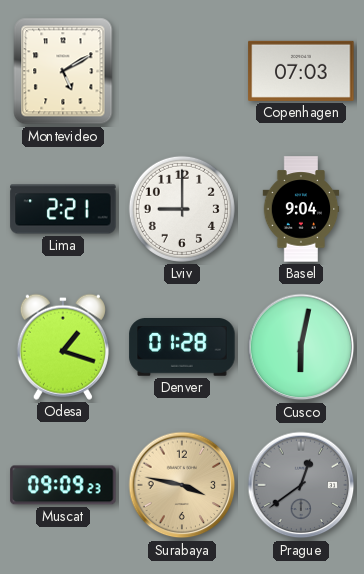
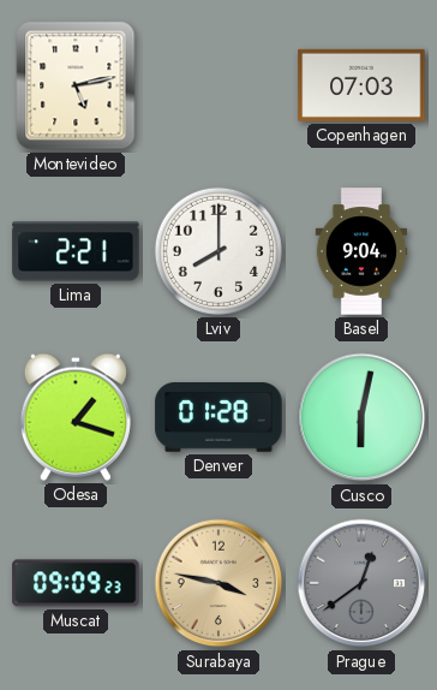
Montevideo: 5:10 -> 5:13 (76, 85)
Lviv: 9:00 -> 8:00 (218, 251)
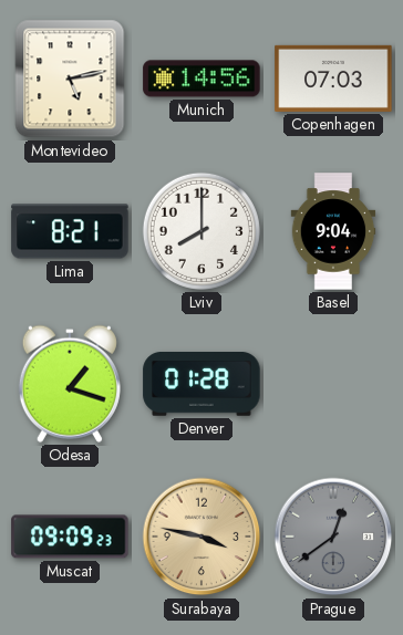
Munich: none -> 14:56 (201, 79)
Lima: 2:21 -> 8:21 (70, 231)
Cusco: 6:02 -> none (361, 417)
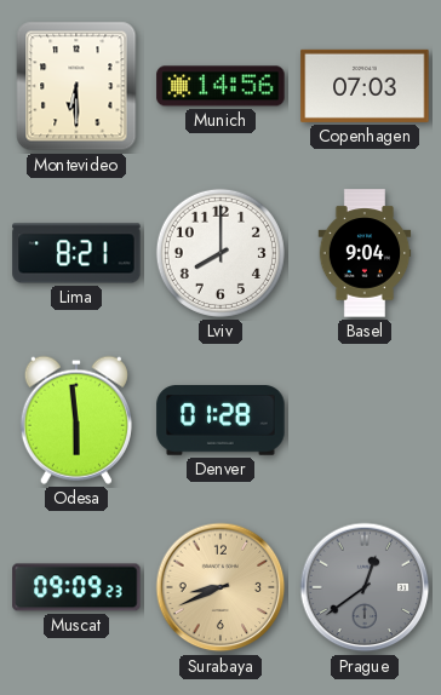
Montevideo: 5:13 -> 6:30 (76, 86)
Odesa: 1:18 -> 5:59 (76, 420)
Surabaya: 3:47 -> 8:41 (220, 587)
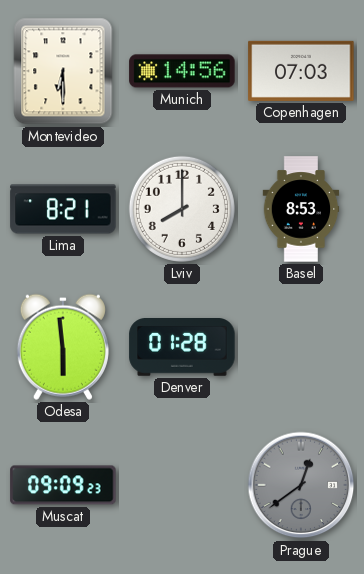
Basel: 9:04 -> 8:53 (301, 209)
Surabaya: 8:41 -> none (220, 587)
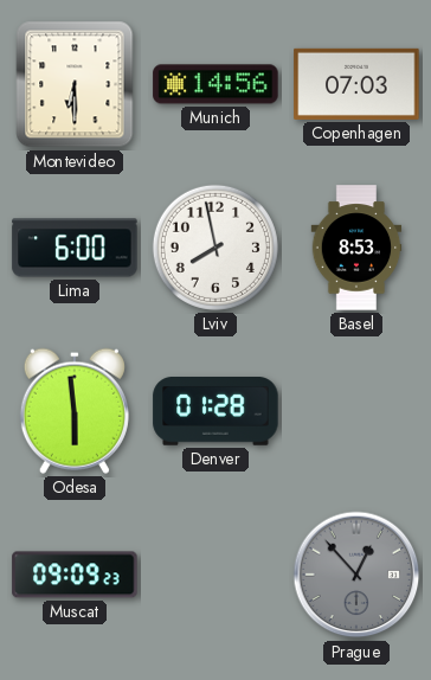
Lima: 8:21 -> 6:00 (75, 248)
Lviv: 8:00 -> 7:58 (215, 248)
Prague: 12:39 -> 12:53 (356, 575)
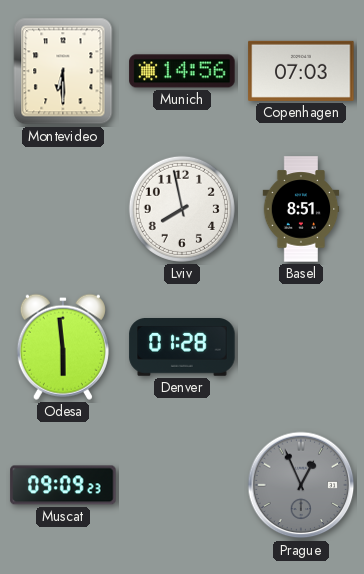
Lima: 6:00 -> none (75, 248)
Basel: 8:53 -> 8:51 (301, 209)
Prague: 12:53 -> 12:56 (301, 485)
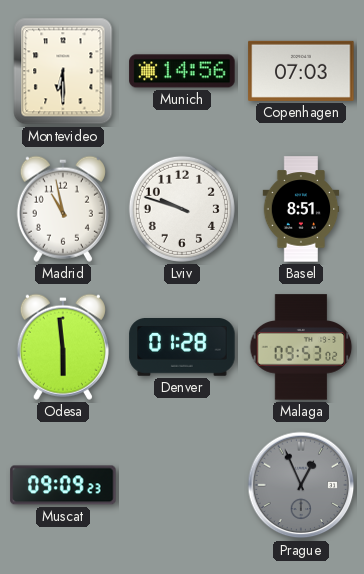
Madrid: none -> 10:58 (63, 209)
Lviv: 7:58 -> 9:48 (182, 209)
Malaga: none -> 09:53 (301, 347)
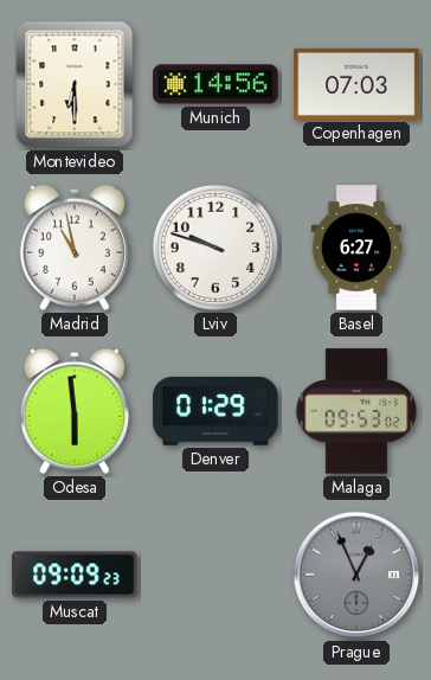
Basel: 8:51 -> 6:27 (356, 248)
Denver: 01:28 -> 01:29 (215, 412)
